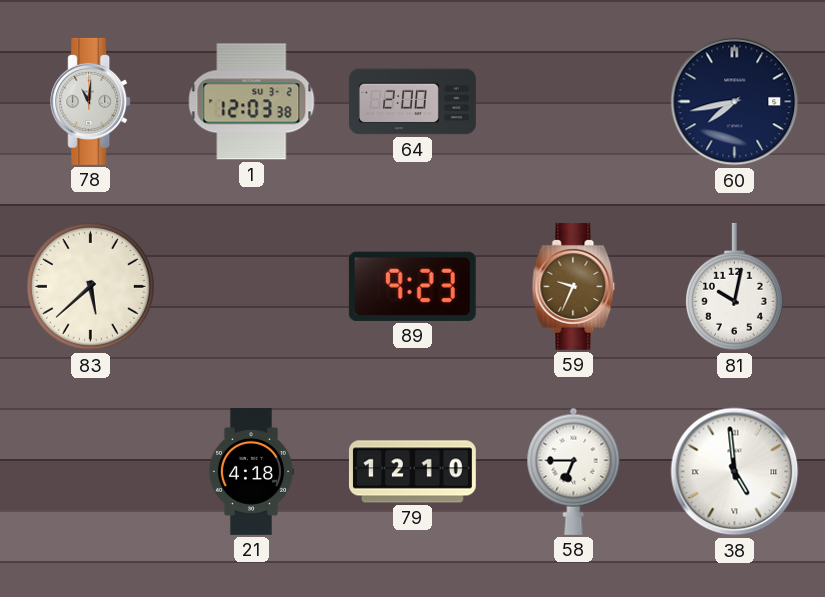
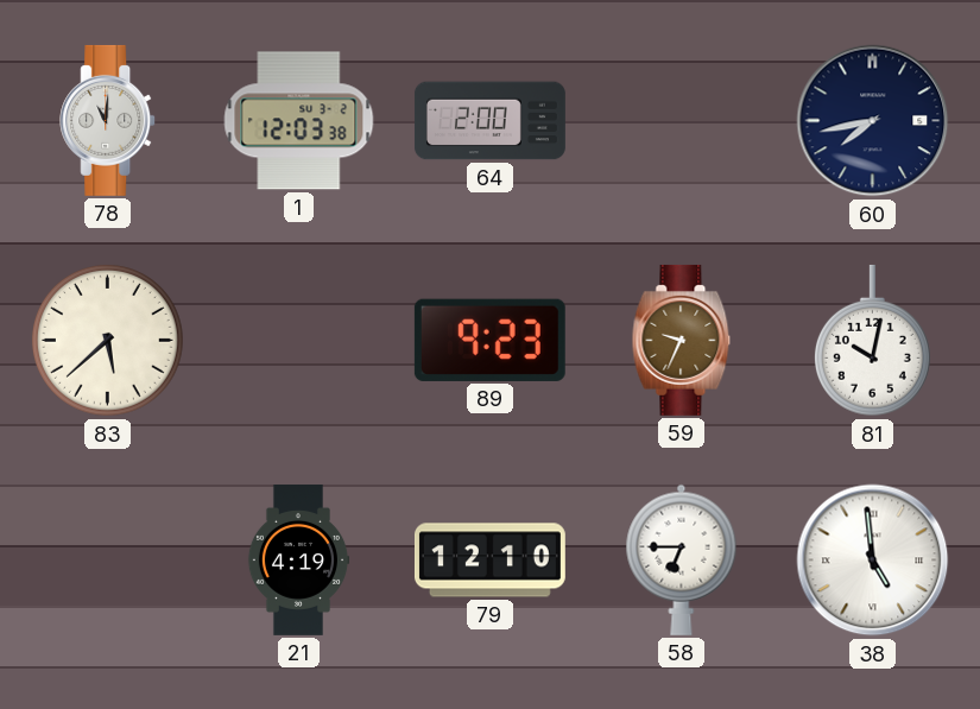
21: 4:18 -> 4:19 (298, 559)
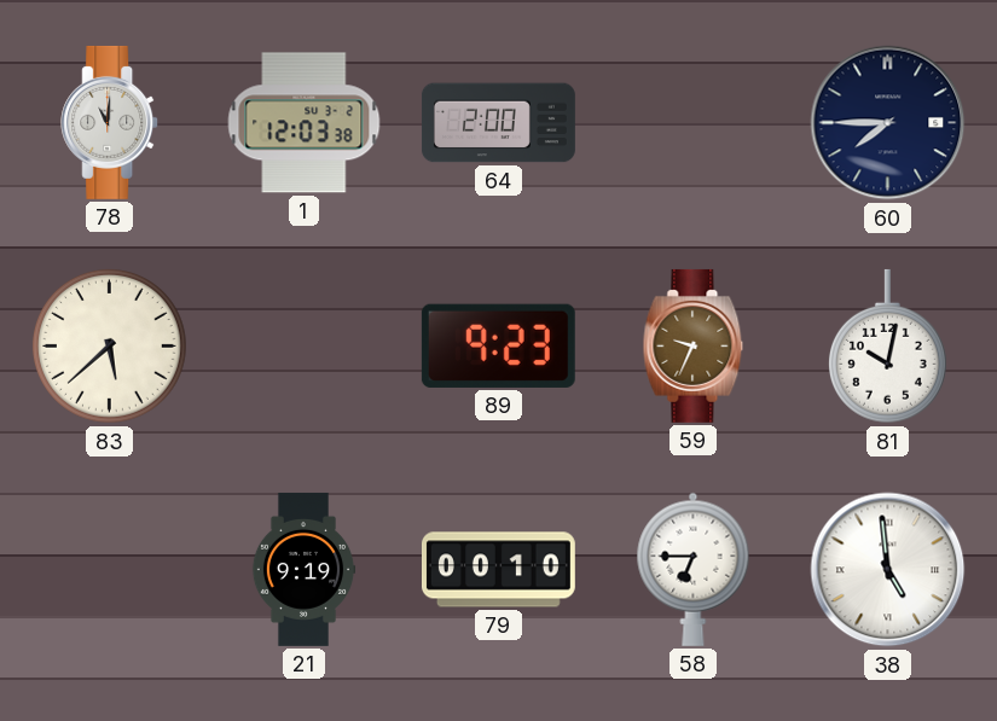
60: 7:43 -> 7:45 (888, 123)
21: 4:19 -> 9:19 (303, 569)
79: 12:10 -> 00:10 (498, 570)
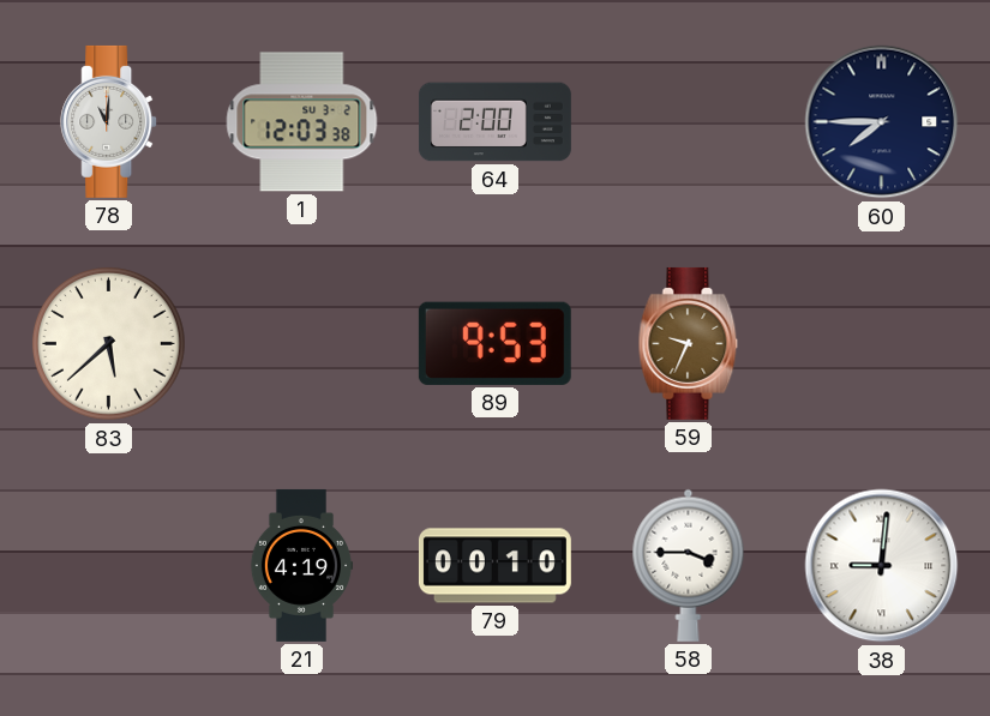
89: 9:23 -> 9:53 (494, 343)
81: 10:02 -> none (887, 347)
21: 9:19 -> 4:19 (301, 565)
58: 6:45 -> 3:45 (689, 565)
38: 4:59 -> 9:01 (882, 566)
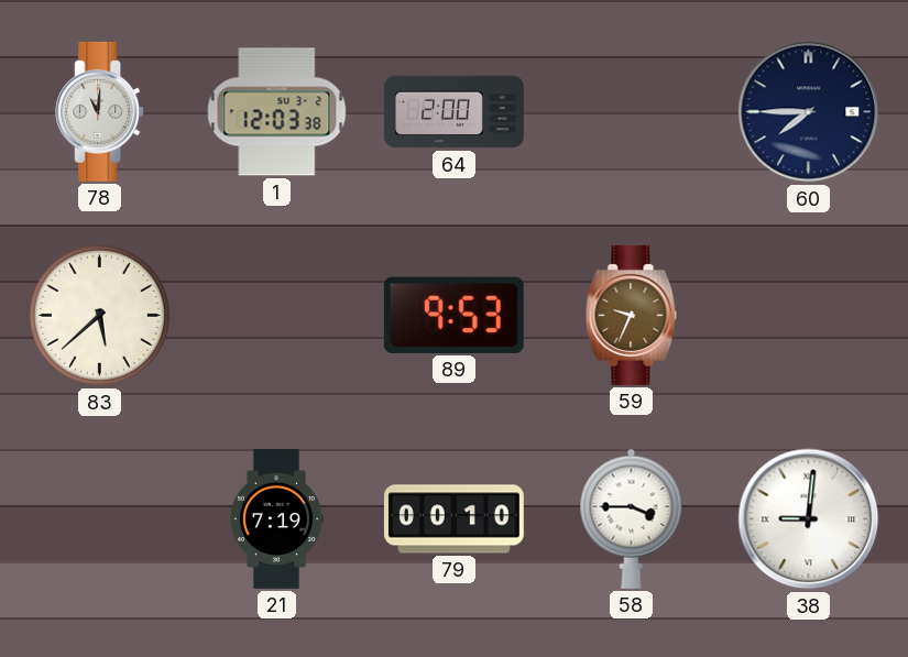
21: 4:19 -> 7:19 (276, 518)
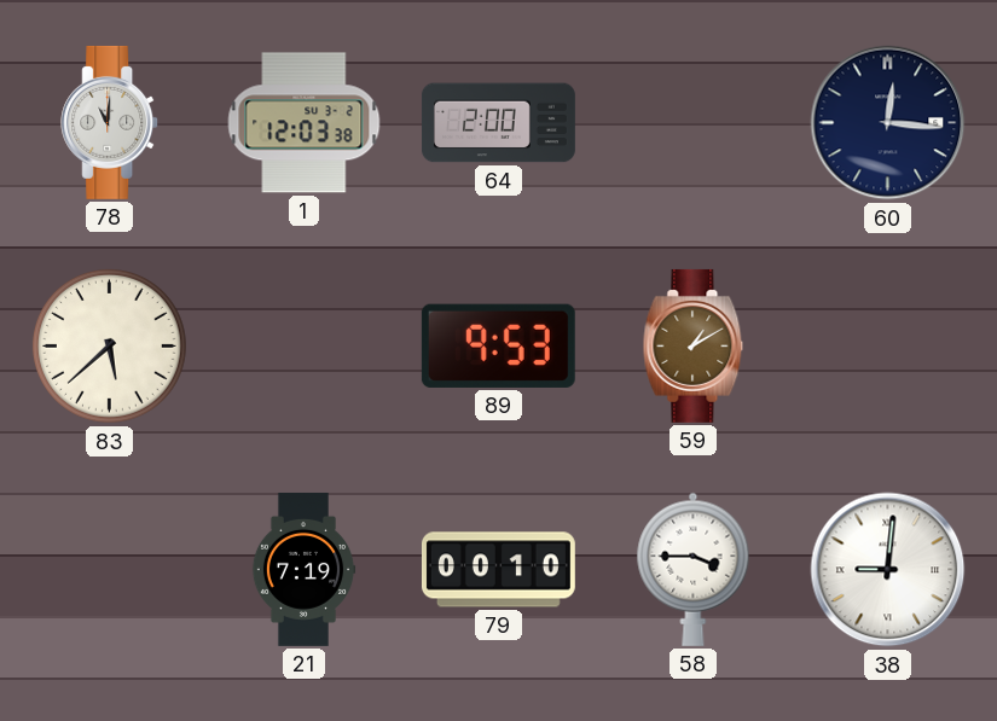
60: 7:45 -> 12:16 (888, 123)
59: 9:34 -> 1:10 (694, 345)
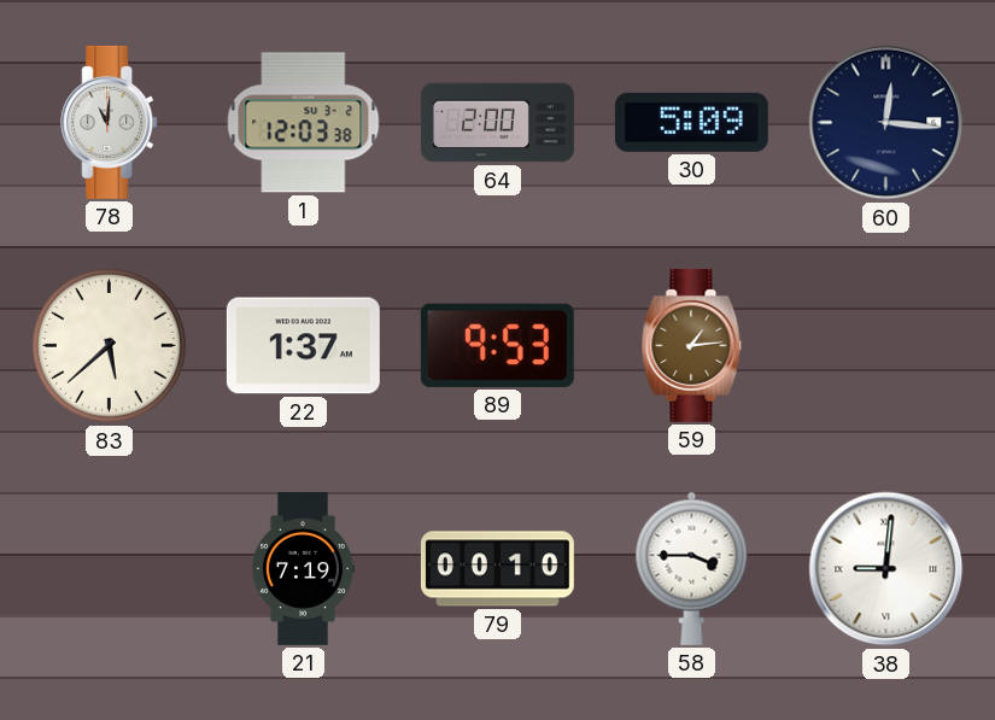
30: none -> 5:09 (691, 122)
22: none -> 1:37 (303, 346)
59: 1:10 -> 1:14 (692, 345)
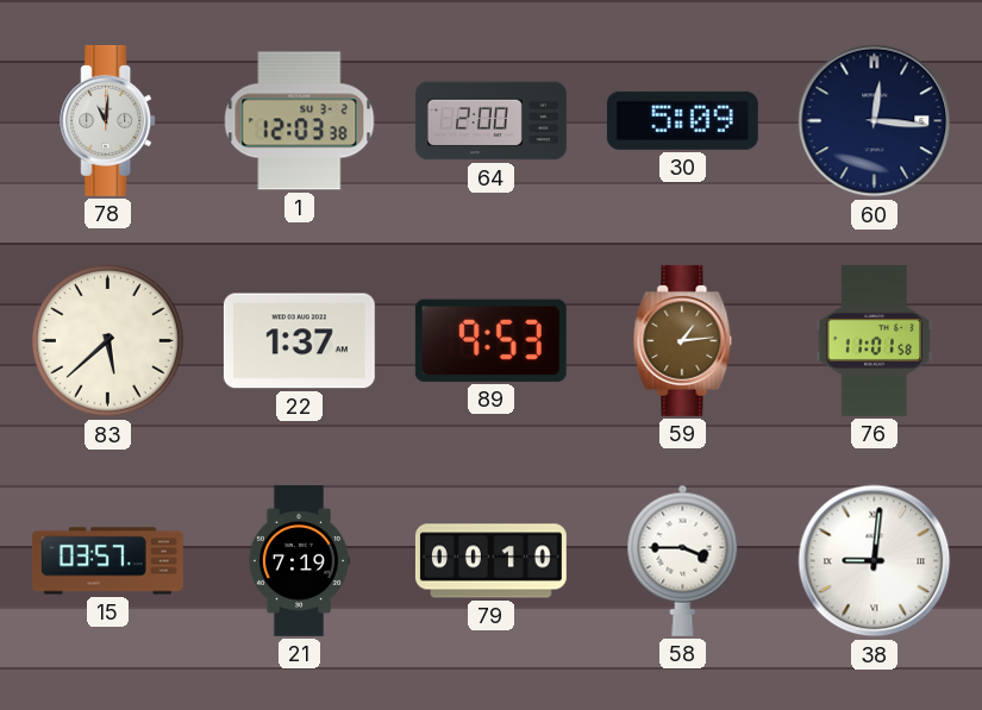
76: none -> 11:01 (874, 340)
15: none -> 03:57 (107, 561)
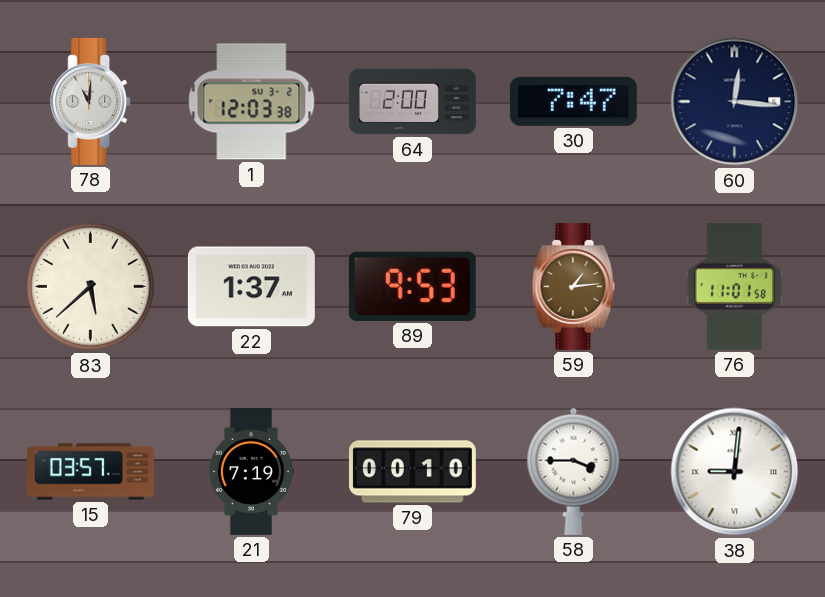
30: 5:09 -> 7:47 (573, 101)
